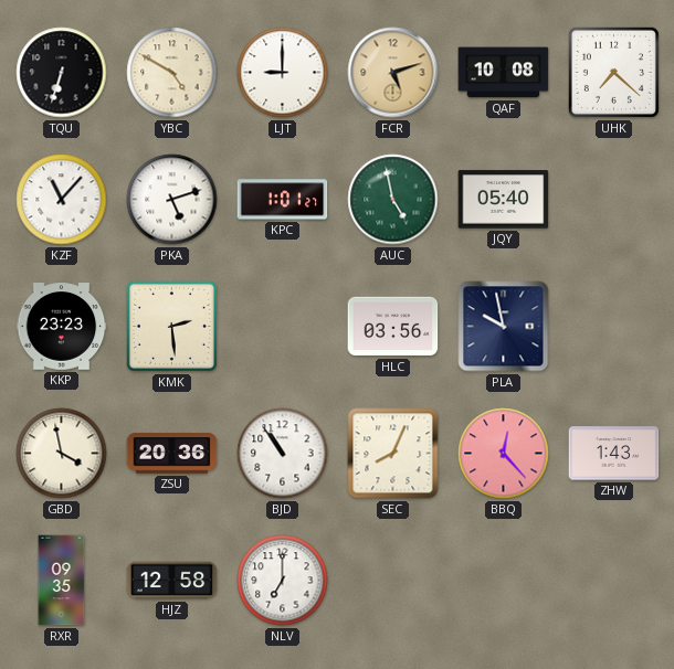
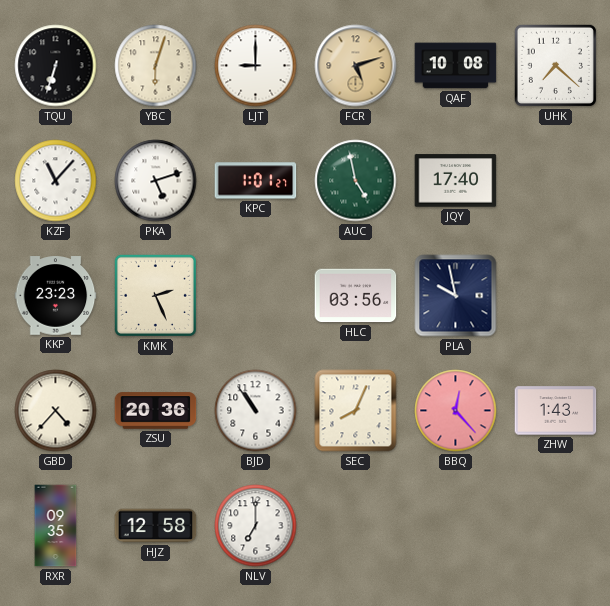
YBC: 4:50 -> 6:03 (156, 66)
JQY: 05:40 -> 17:40 (456, 181)
KMK: 2:29 -> 2:26 (155, 295)
GBD: 3:58 -> 4:37 (56, 411)
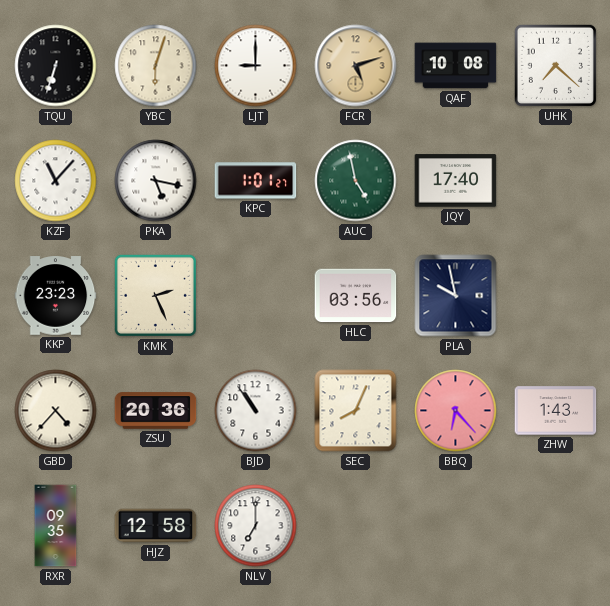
PKA: 5:12 -> 5:17 (156, 181)
BBQ: 12:23 -> 6:23 (456, 411)
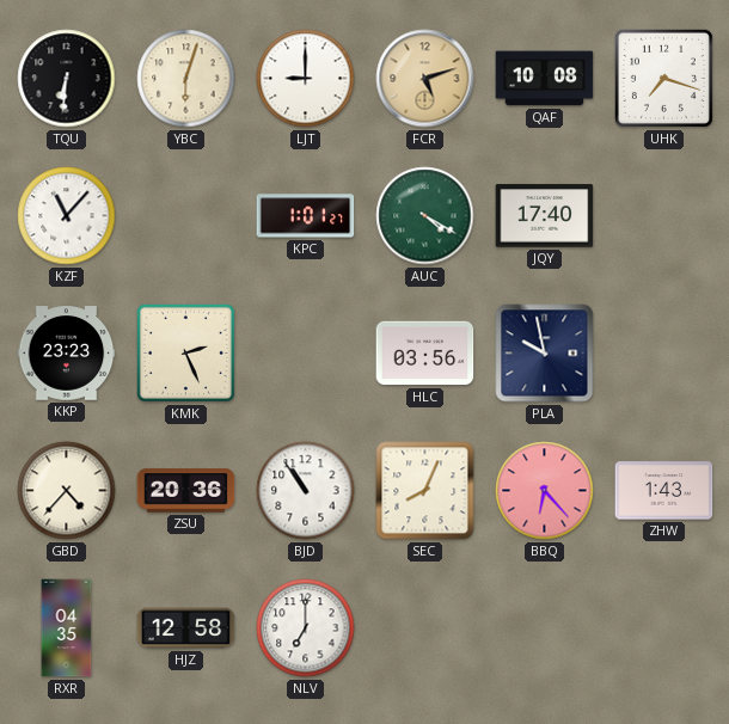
TQU: 6:33 -> 6:31 (67, 79)
UHK: 7:22 -> 7:18 (663, 78)
PKA: 5:17 -> none (156, 181)
AUC: 4:58 -> 4:20 (425, 216)
RXR: 09:35 -> 04:35 (67, 628)
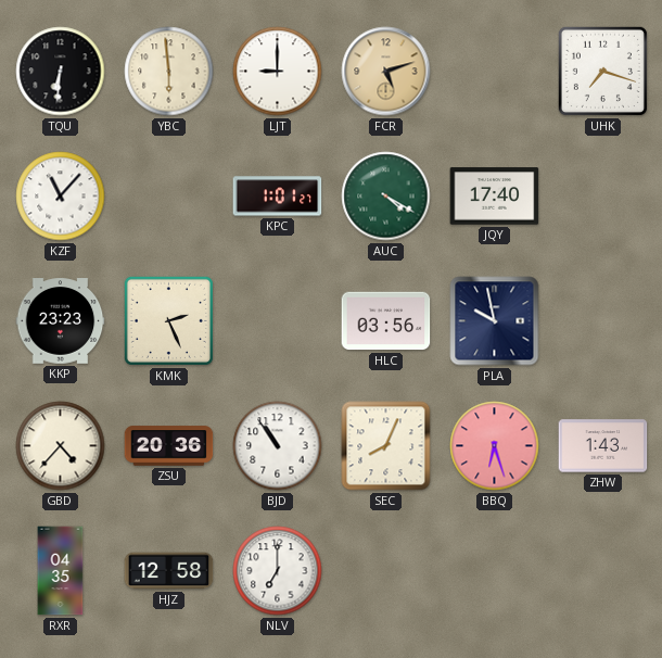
YBC: 6:03 -> 5:59 (169, 72)
QAF: 10:08 -> none (545, 79)
BBQ: 6:23 -> 6:27 (495, 446)
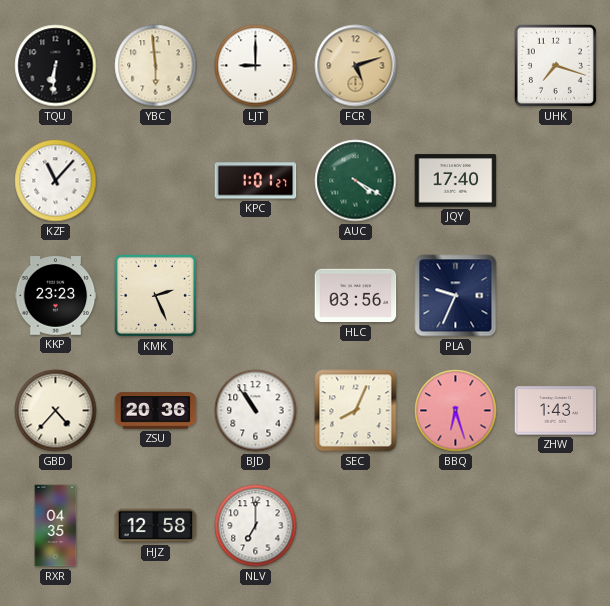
PLA: 9:58 -> 9:34 (456, 296)
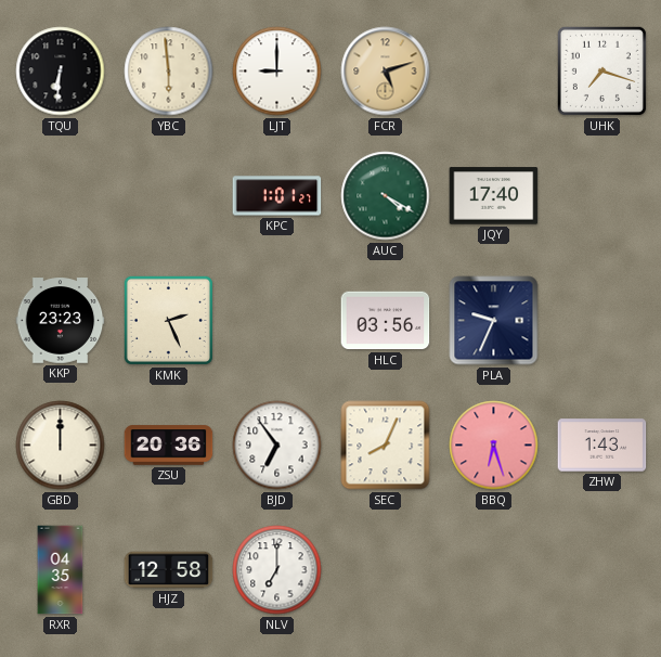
KZF: 11:07 -> none (56, 181)
GBD: 4:37 -> 12:00 (61, 446)
BJD: 10:54 -> 6:54 (277, 446)
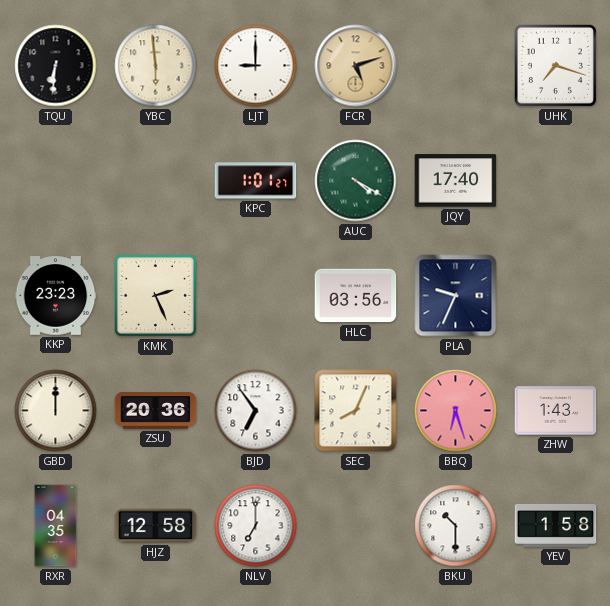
BKU: none -> 10:30 (456, 526)
YEV: none -> 1:58 (556, 525)
